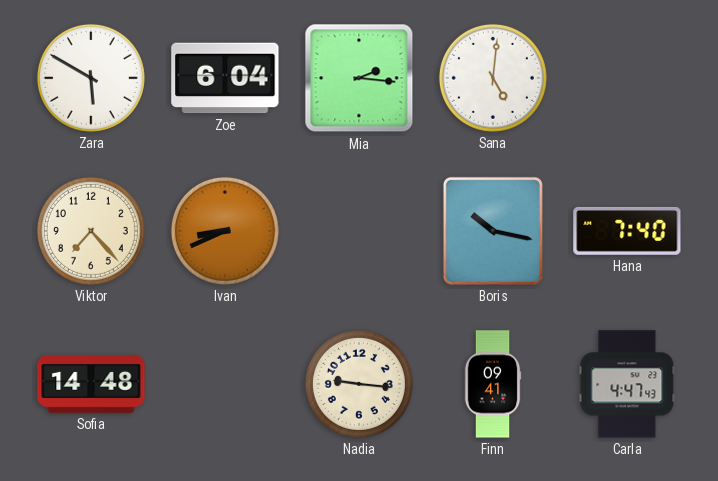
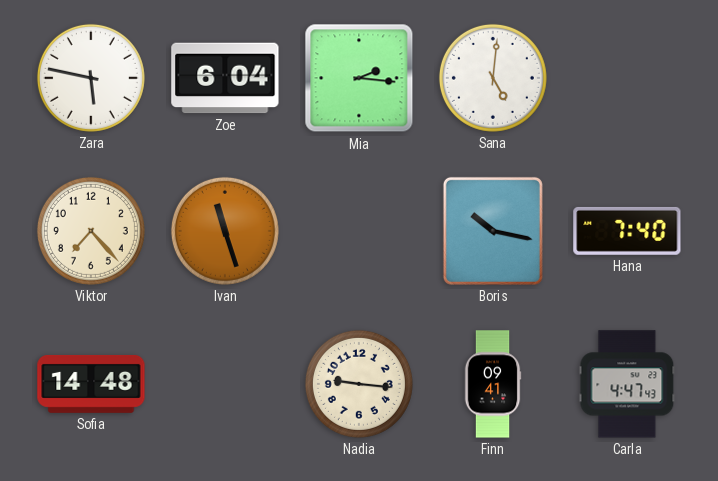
Zara: 5:50 -> 5:47 (91, 78)
Ivan: 8:41 -> 11:27 (225, 231)
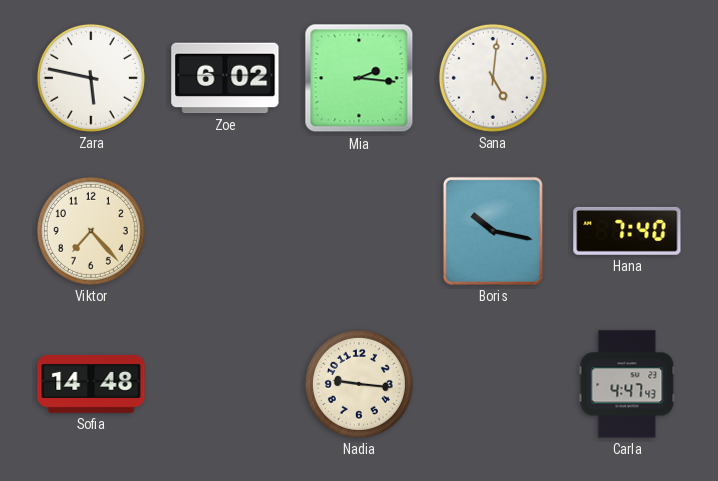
Zoe: 6:04 -> 6:02 (225, 78)
Ivan: 11:27 -> none (225, 231)
Finn: 09:41 -> none (493, 384)
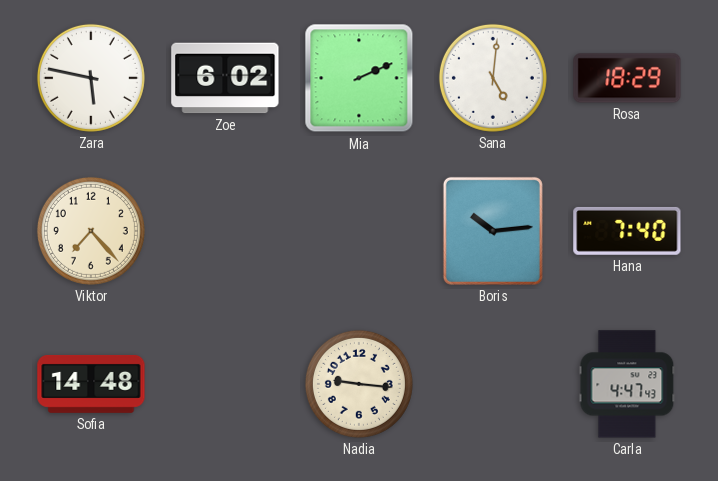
Mia: 2:16 -> 2:11 (359, 78)
Rosa: none -> 18:29 (627, 78)
Boris: 10:17 -> 10:14 (493, 231)
